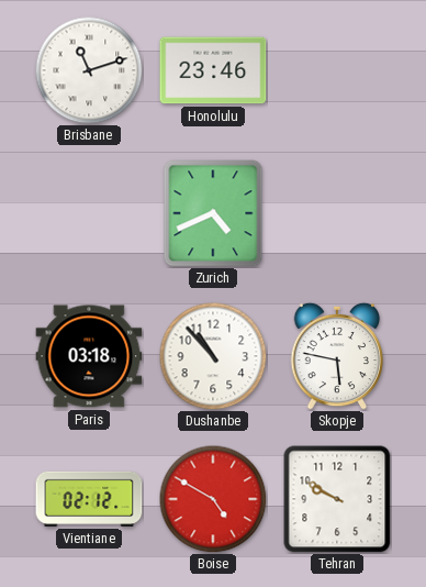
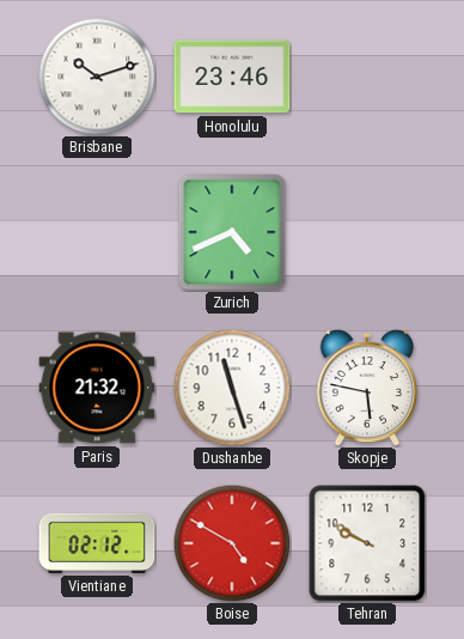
Brisbane: 11:12 -> 10:12 (97, 77)
Paris: 03:18 -> 21:32 (97, 388)
Dushanbe: 10:53 -> 11:27 (232, 388)
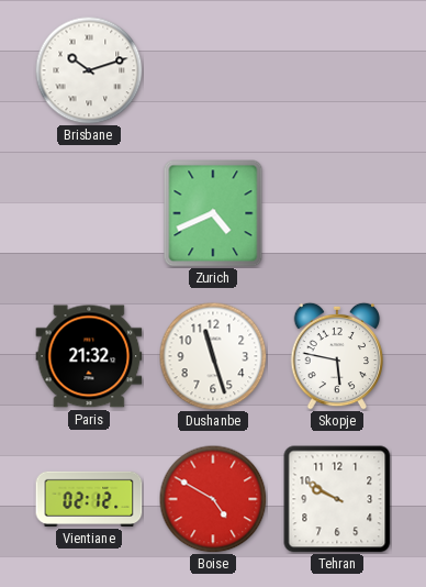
Honolulu: 23:46 -> none (232, 77)
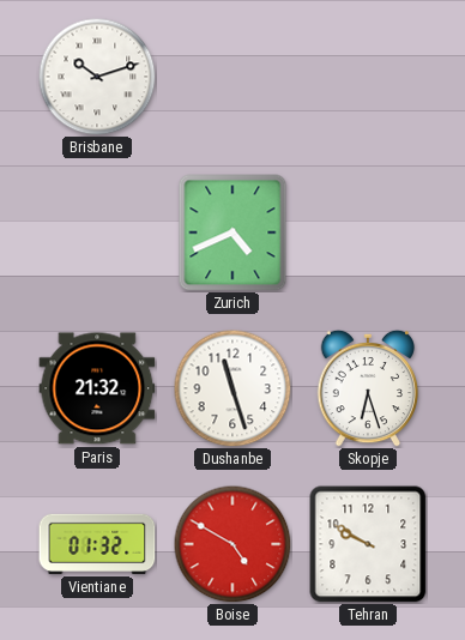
Skopje: 5:47 -> 6:27 (368, 388)
Vientiane: 02:12 -> 01:32 (97, 544)
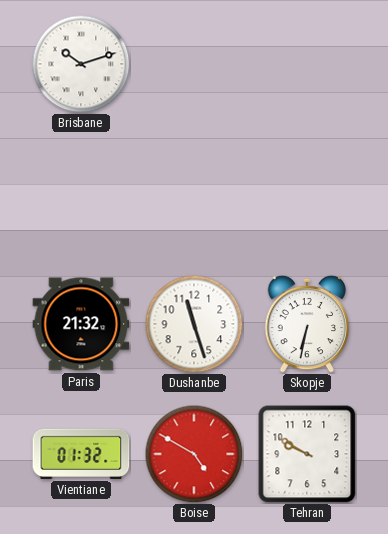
Zurich: 4:41 -> none (232, 233)
Skopje: 6:27 -> 6:32 (307, 324)
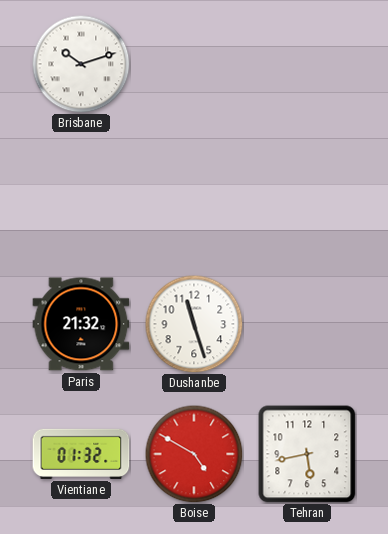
Skopje: 6:32 -> none (307, 324)
Tehran: 9:50 -> 5:43 (307, 454)
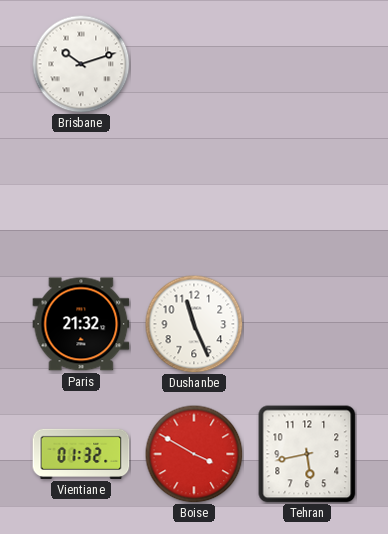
Dushanbe: 11:27 -> 11:26 (194, 324)
Boise: 4:50 -> 3:50 (194, 454)
